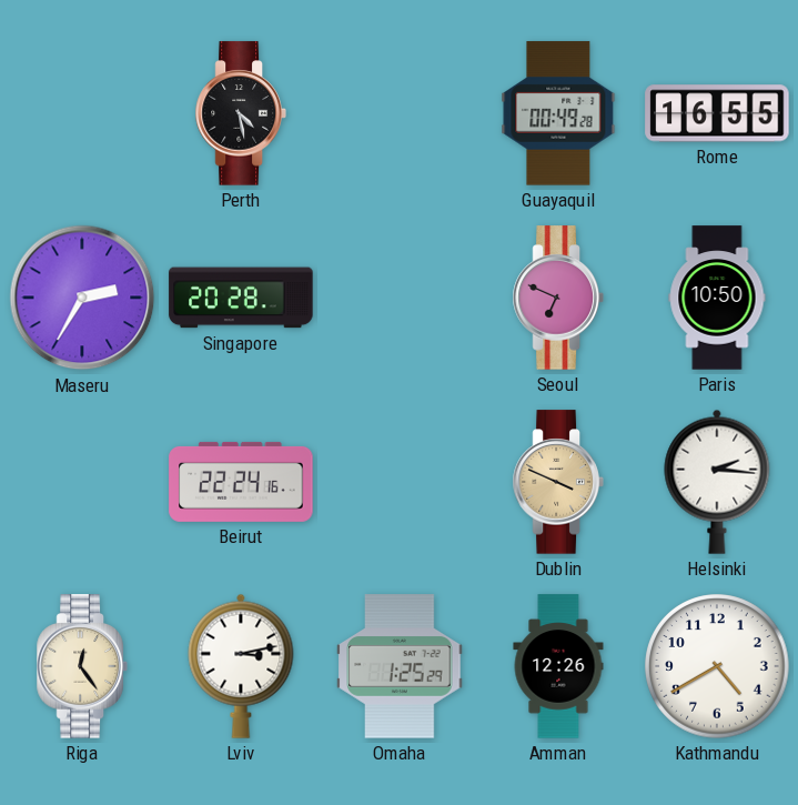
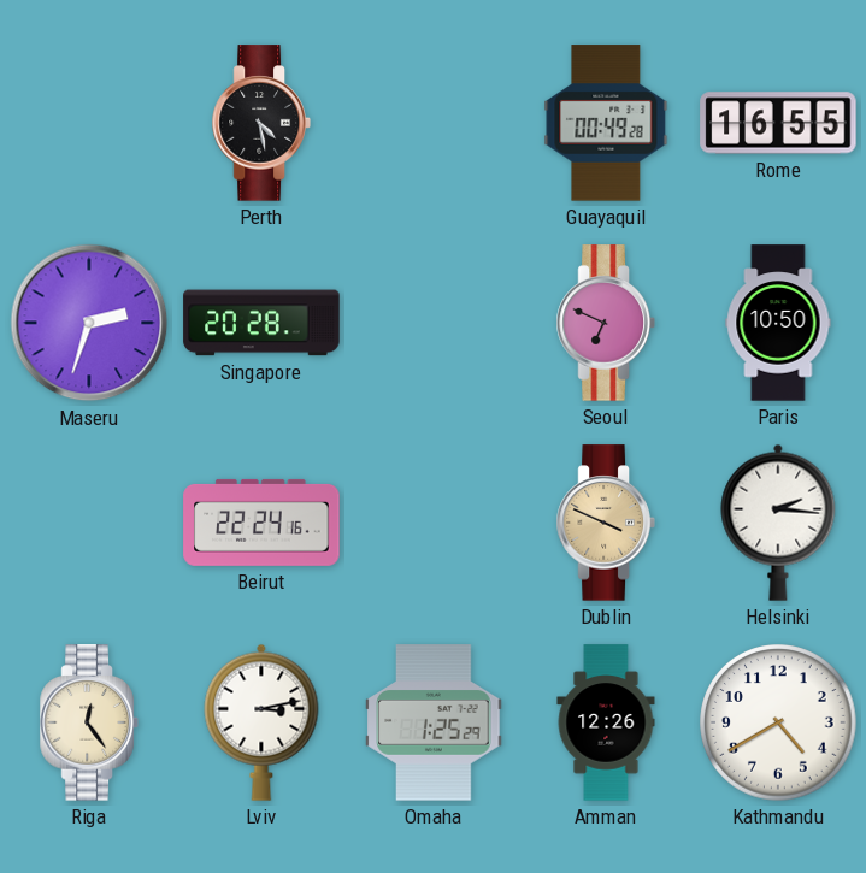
Maseru: 2:35 -> 2:33 (89, 323)
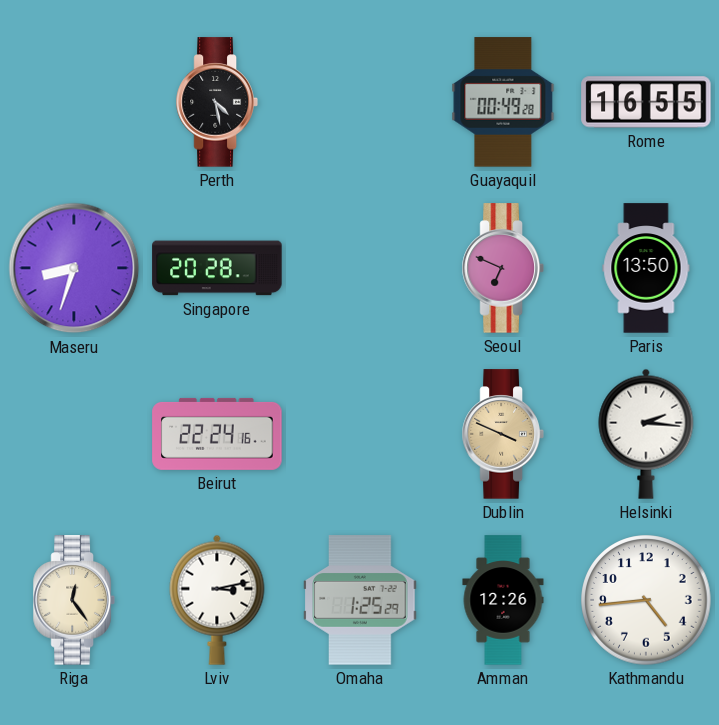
Maseru: 2:33 -> 8:33 (74, 268)
Paris: 10:50 -> 13:50 (646, 268)
Kathmandu: 4:40 -> 4:44 (646, 600)
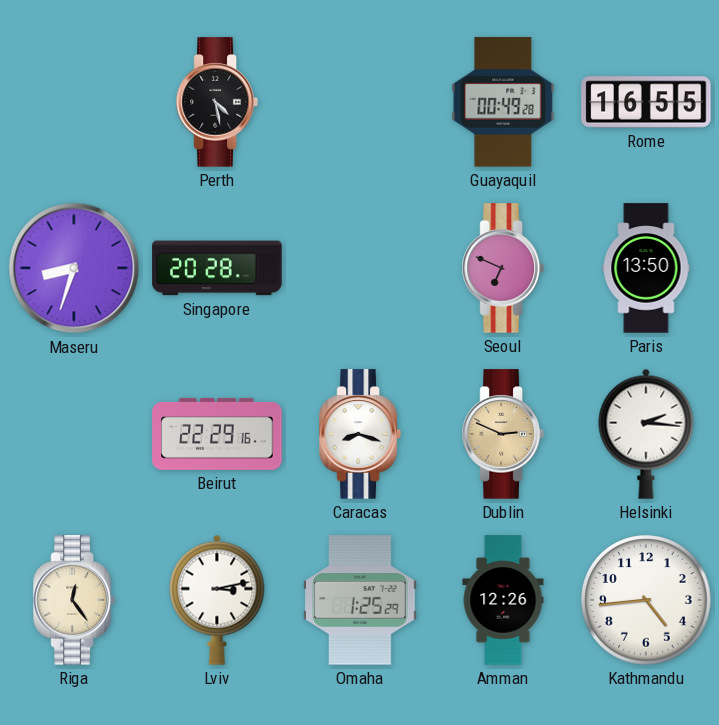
Beirut: 22:24 -> 22:29 (217, 434)
Caracas: none -> 8:18 (360, 434)
Dublin: 3:49 -> 2:49 (503, 434)
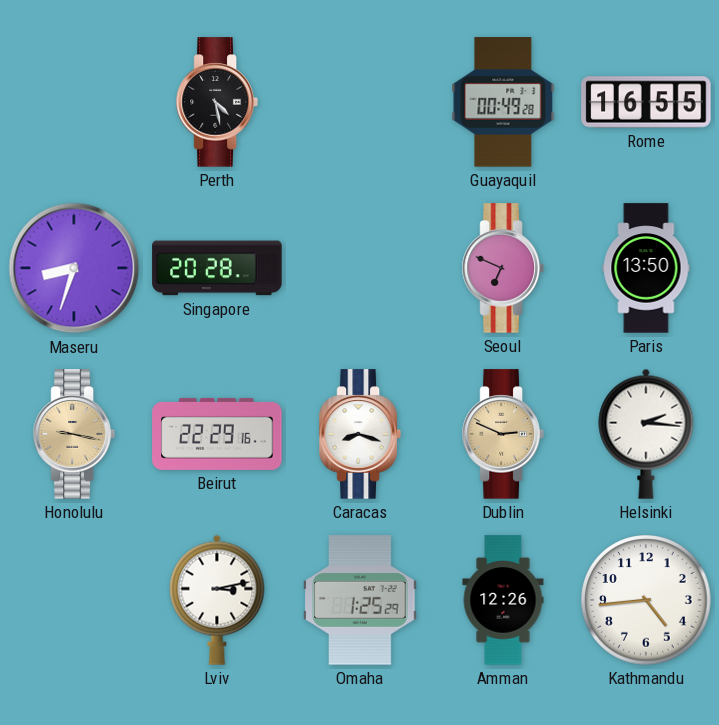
Honolulu: none -> 9:17 (74, 434)
Riga: 12:24 -> none (74, 600)
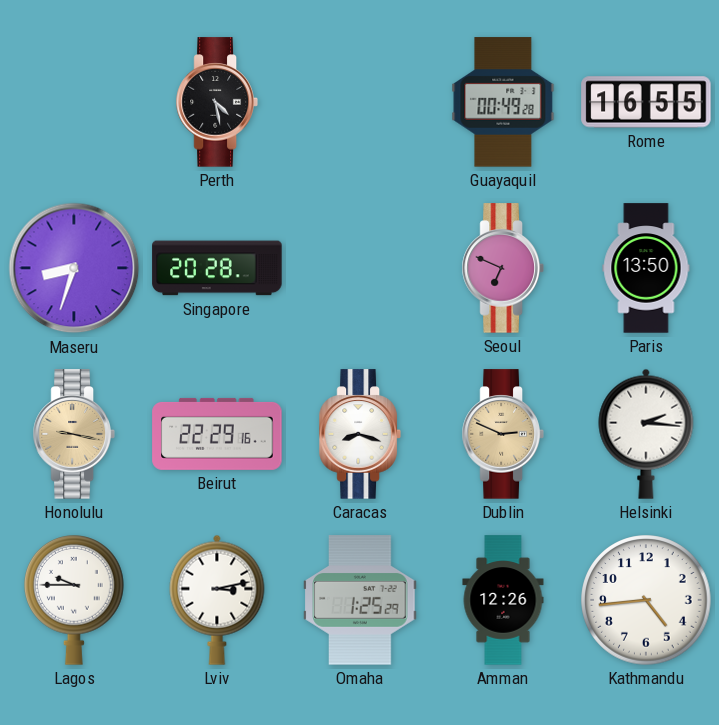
Lagos: none -> 9:45 (75, 601)
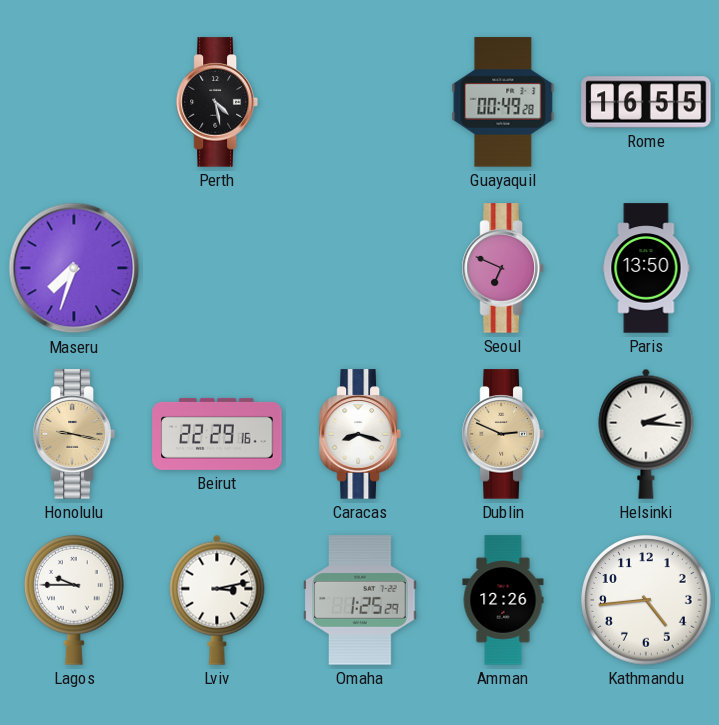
Maseru: 8:33 -> 7:33 (74, 268)
Singapore: 20:28 -> none (217, 268)
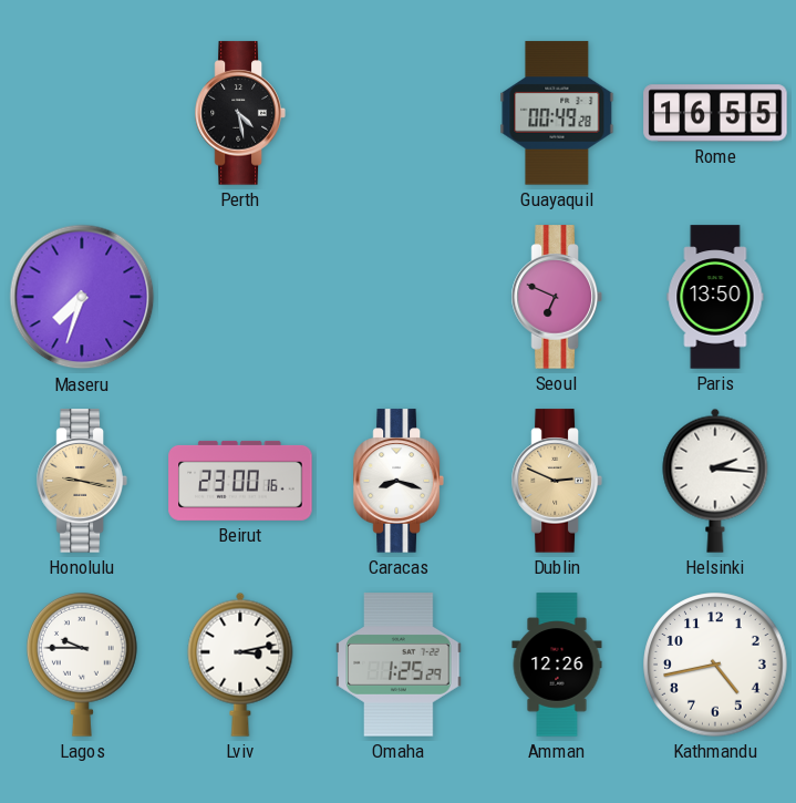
Beirut: 22:29 -> 23:00 (240, 481)
Kathmandu: 4:44 -> 4:43 (715, 665)
